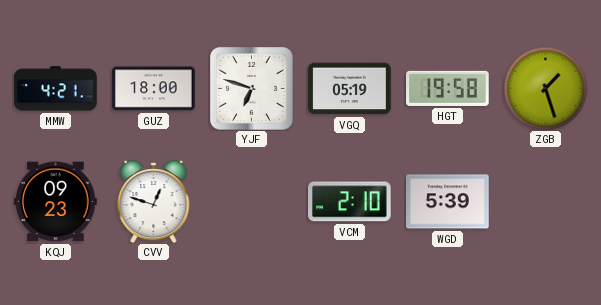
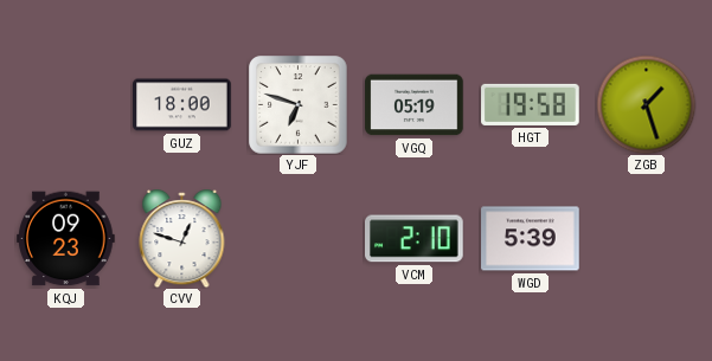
MMW: 4:21 -> none (56, 89)
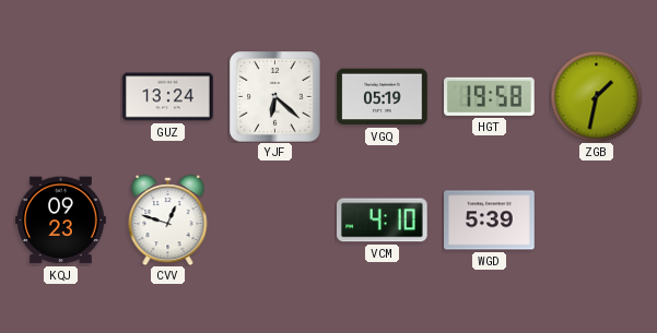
GUZ: 18:00 -> 13:24 (168, 97)
YJF: 6:48 -> 6:22 (274, 96)
ZGB: 1:27 -> 1:32 (596, 96)
VCM: 2:10 -> 4:10 (383, 221)
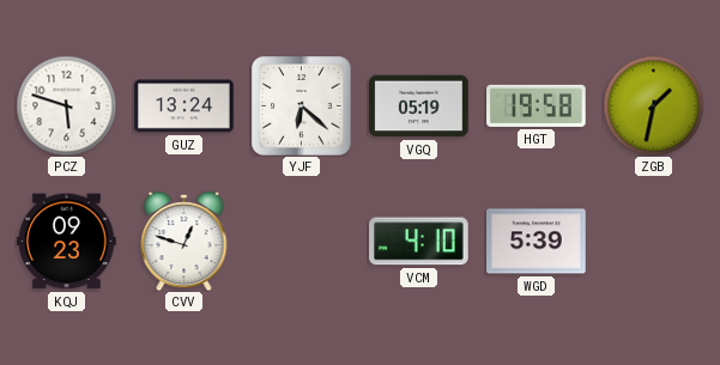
PCZ: none -> 5:48 (66, 105)
